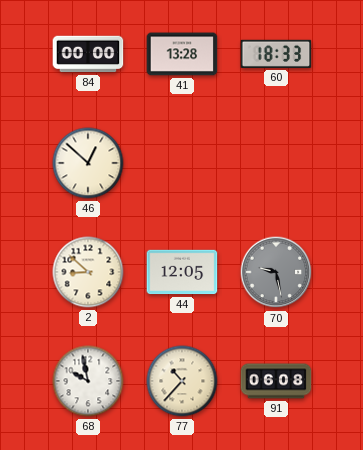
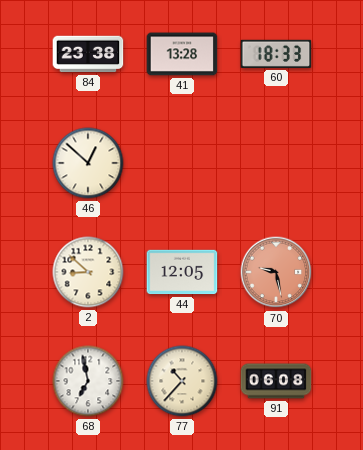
84: 00:00 -> 23:38 (88, 54)
70 dial: grey -> salmon (276, 272)
68: 9:58 -> 6:58 (88, 381)
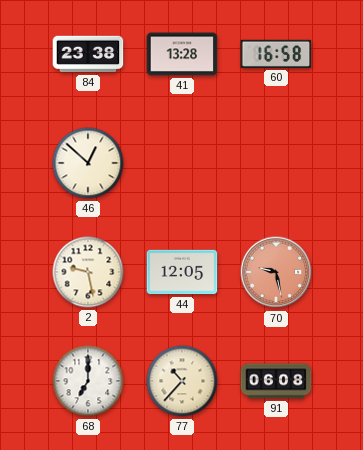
60: 18:33 -> 16:58 (276, 54)
2: 8:52 -> 9:28 (88, 272)
68: 6:58 -> 7:00 (88, 381)
